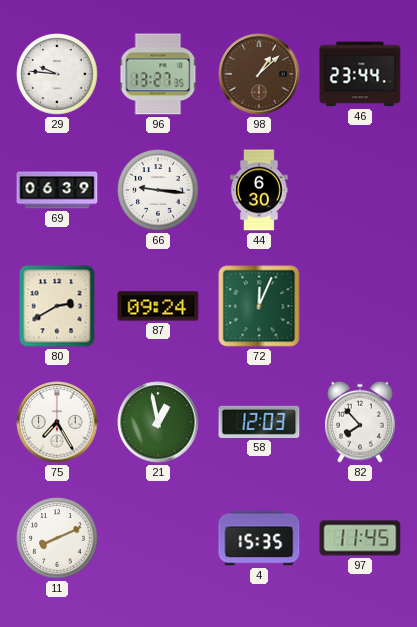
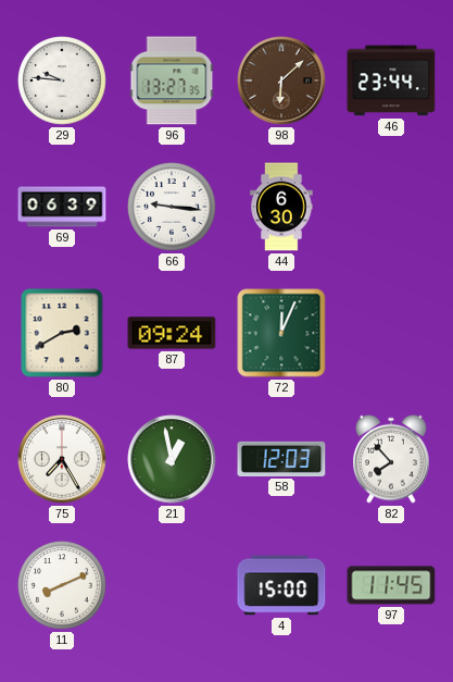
98: 1:08 -> 6:08 (281, 80)
4: 15:35 -> 15:00 (281, 585)
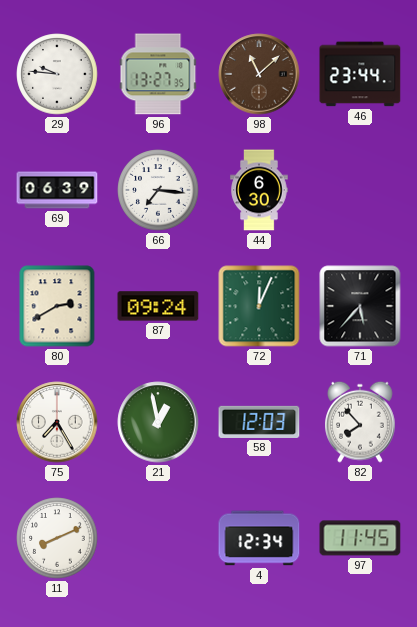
98: 6:08 -> 11:08 (259, 74)
66: 9:16 -> 7:16 (158, 190)
71: none -> 5:37 (360, 306)
4: 15:00 -> 12:34 (259, 538)
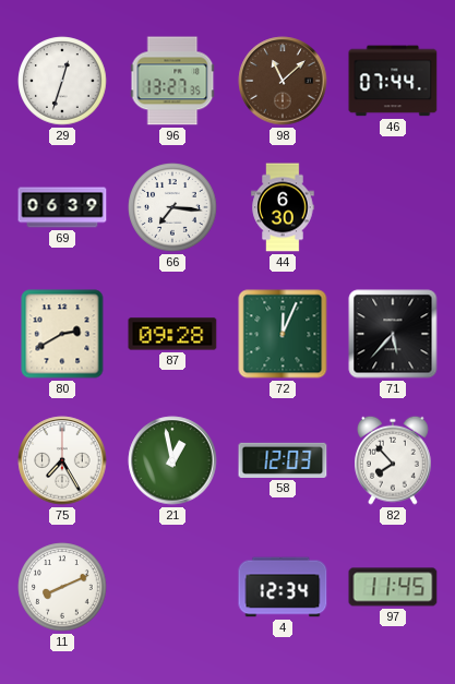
29: 9:46 -> 12:33 (62, 81)
46: 23:44 -> 07:44 (393, 81)
87: 09:24 -> 09:28 (172, 334)
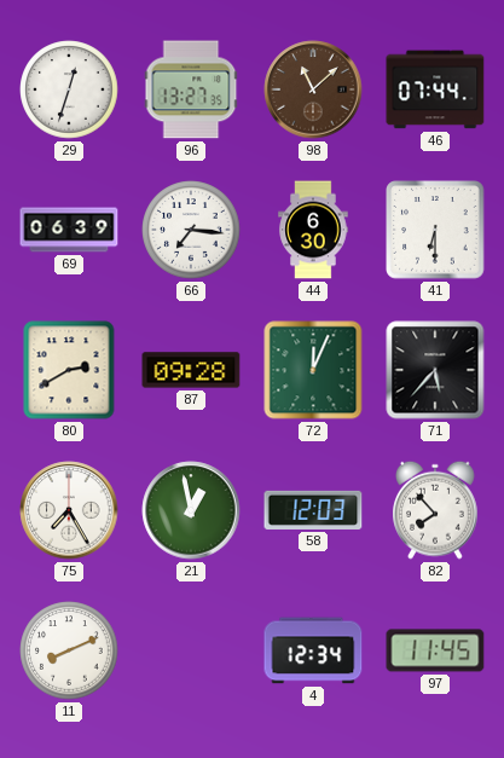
41: none -> 6:30 (435, 230)
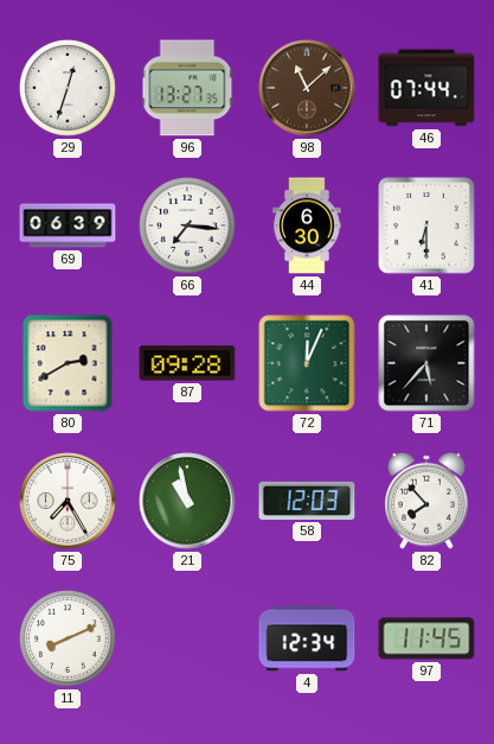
21: 12:58 -> 10:58 (187, 501)
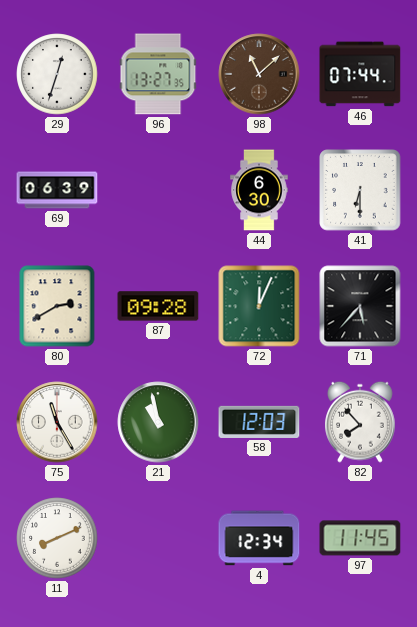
66: 7:16 -> none (187, 225)
75: 7:25 -> 11:25 (57, 422)
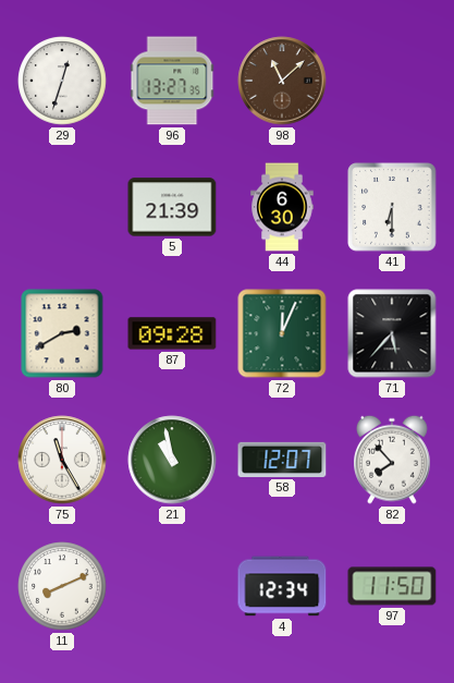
46: 07:44 -> none (360, 74)
69: 06:39 -> none (57, 190)
5: none -> 21:39 (172, 207)
58: 12:03 -> 12:07 (282, 460)
97: 11:45 -> 11:50 (392, 586)
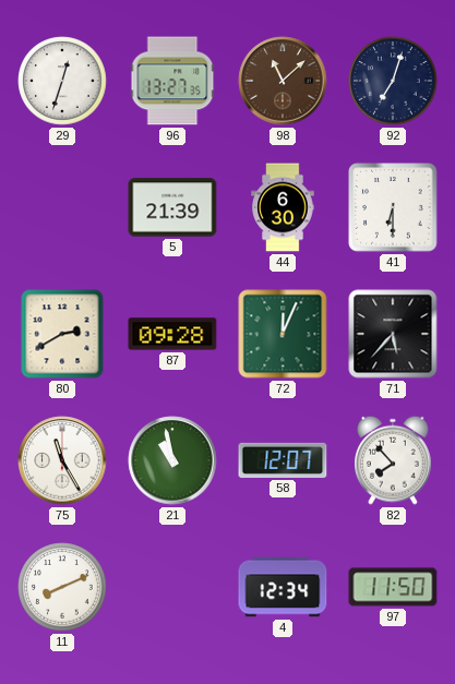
92: none -> 7:03 (393, 81)
